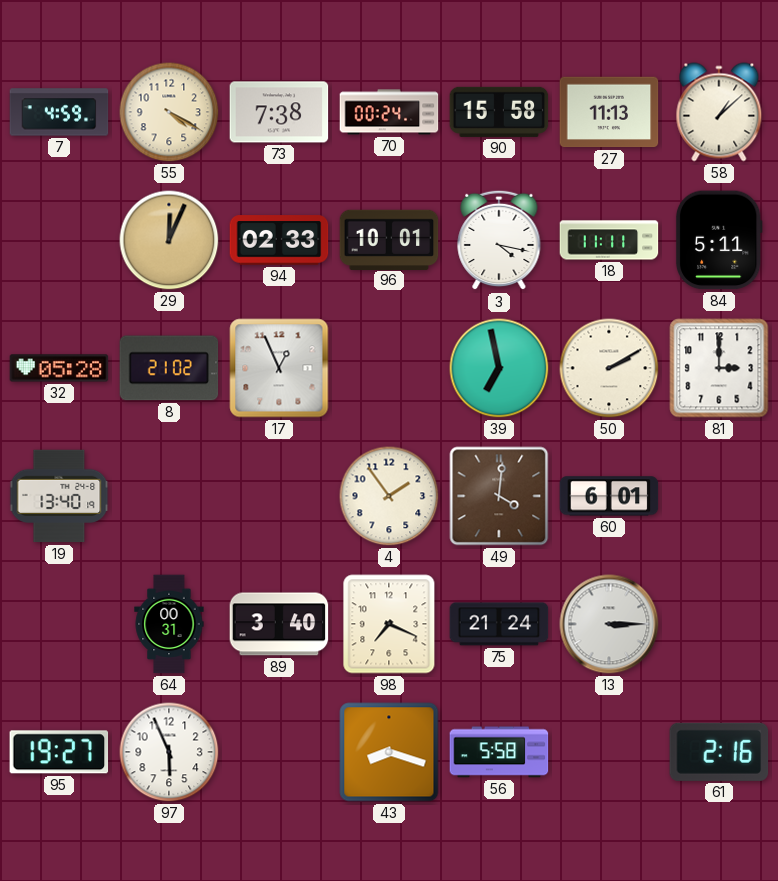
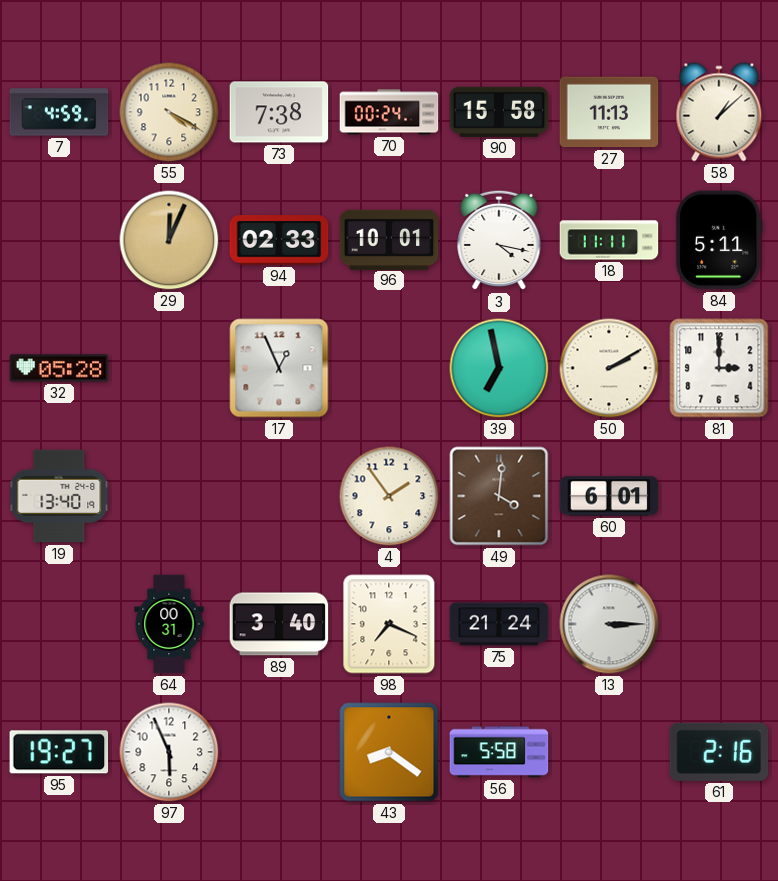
8: 21:02 -> none (169, 368)
43: 8:18 -> 8:21 (389, 752)
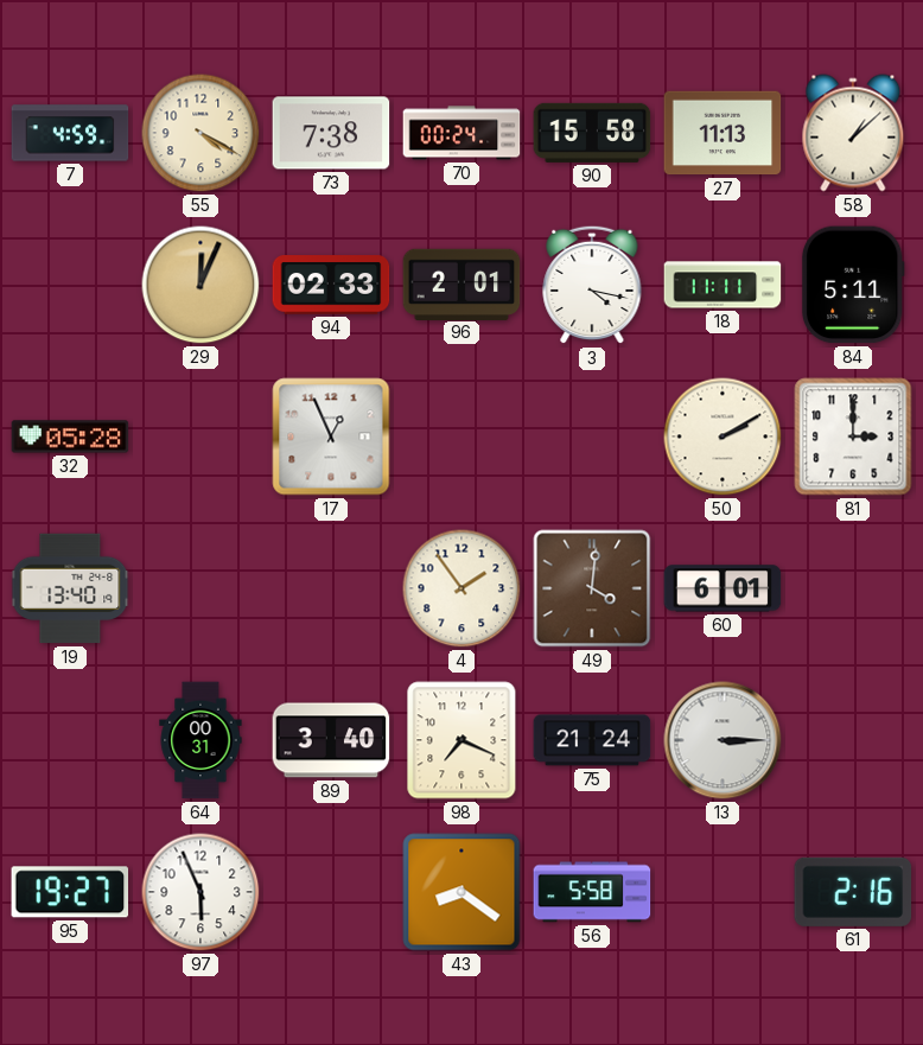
96: 10:01 -> 2:01 (461, 283)
39: 6:58 -> none (499, 368)
